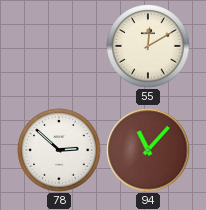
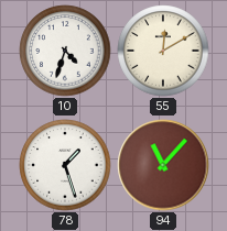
10: none -> 4:33 (65, 51)
78: 2:52 -> 1:27 (65, 165)
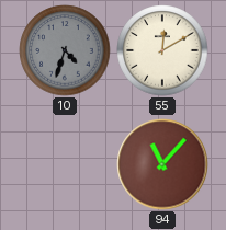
10 dial: white -> grey (65, 50)
78: 1:27 -> none (65, 165)
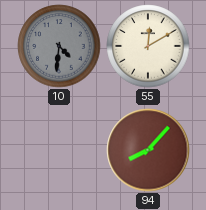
10: 4:33 -> 4:31 (59, 46)
94: 11:07 -> 8:07 (148, 150)
